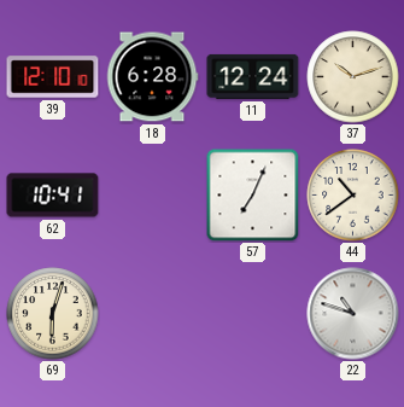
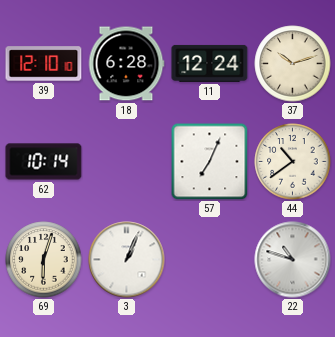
62: 10:41 -> 10:14 (44, 162)
3: none -> 1:04 (127, 260)
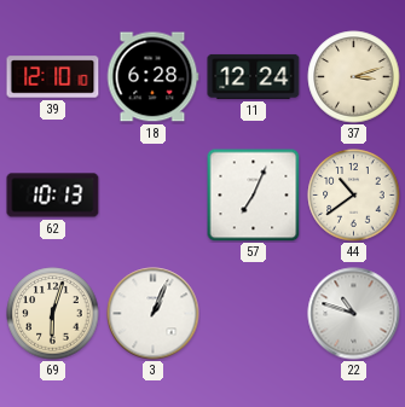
37: 10:12 -> 3:12 (354, 77)
62: 10:14 -> 10:13 (53, 196)
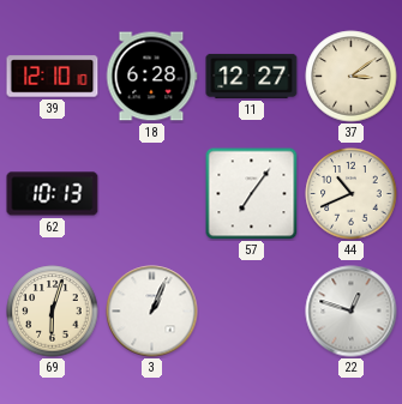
11: 12:24 -> 12:27 (252, 76)
37: 3:12 -> 3:09 (352, 77)
57: 7:04 -> 7:06 (251, 193)
44: 10:39 -> 10:41 (352, 194)
22: 10:48 -> 12:48 (352, 312)
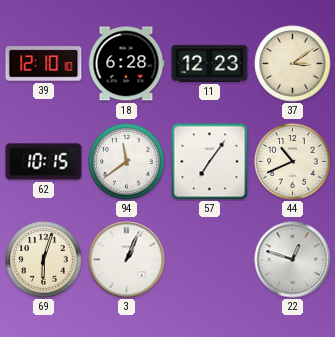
11: 12:27 -> 12:23 (210, 63)
62: 10:13 -> 10:15 (44, 162)
94: none -> 11:39 (127, 162)
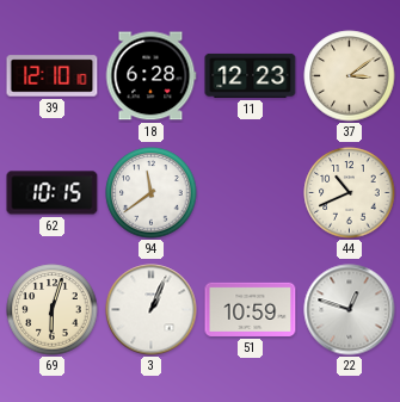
57: 7:06 -> none (209, 161)
51: none -> 10:59 (251, 309)
